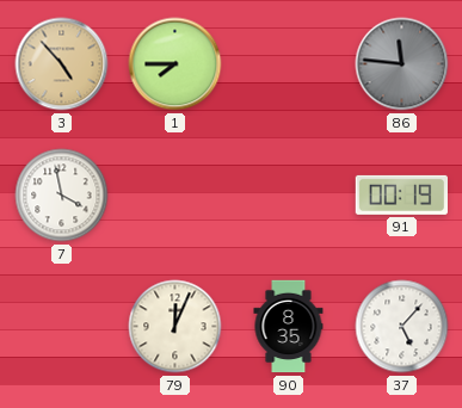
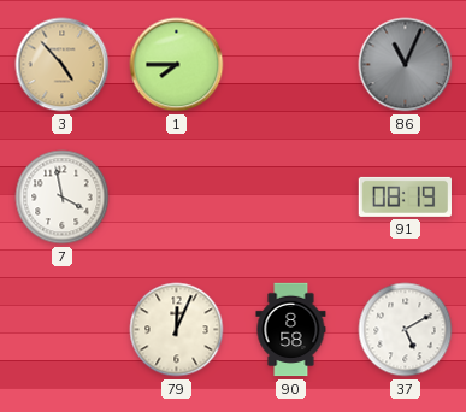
86: 11:46 -> 11:04 (406, 65)
91: 00:19 -> 08:19 (405, 196)
90: 8:35 -> 8:58 (291, 330)
37: 5:07 -> 5:10 (406, 330)
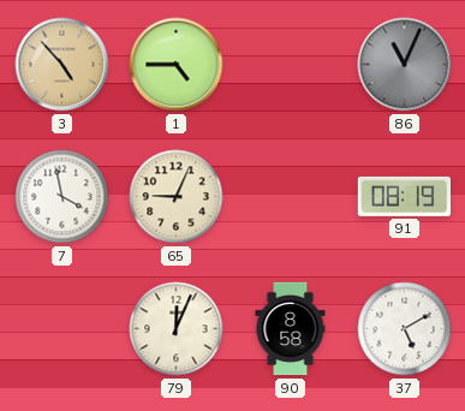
1: 7:45 -> 4:45 (177, 65)
65: none -> 9:04 (177, 197)
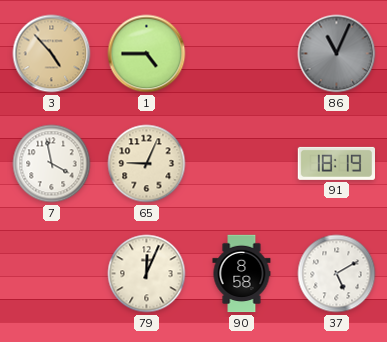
91: 08:19 -> 18:19 (336, 163)
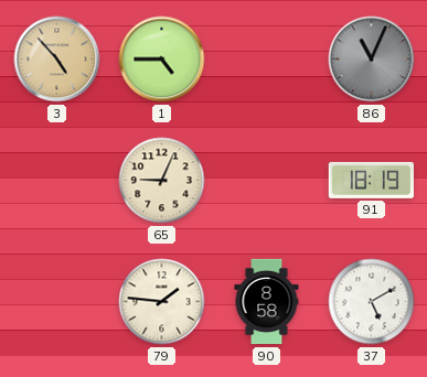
7: 3:58 -> none (52, 164)
79: 12:04 -> 1:46 (162, 302)
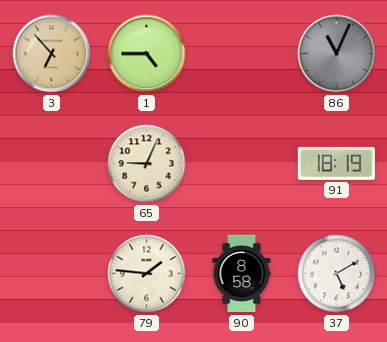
3: 4:53 -> 6:53 (52, 54)
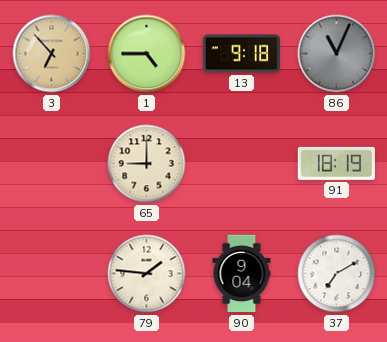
13: none -> 9:18 (242, 54)
65: 9:04 -> 9:00 (147, 164)
90: 8:58 -> 9:04 (242, 274)
37: 5:10 -> 7:10 (337, 274)
